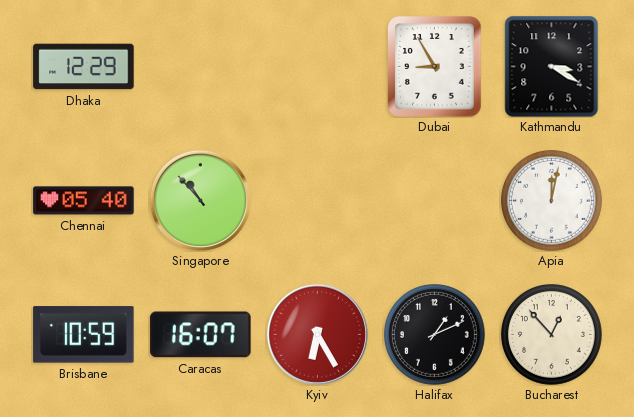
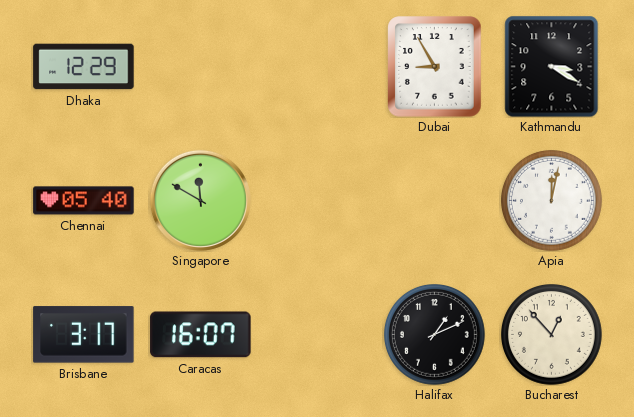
Singapore: 10:53 -> 11:50 (200, 200)
Brisbane: 10:59 -> 3:17 (84, 335)
Kyiv: 6:25 -> none (317, 334)
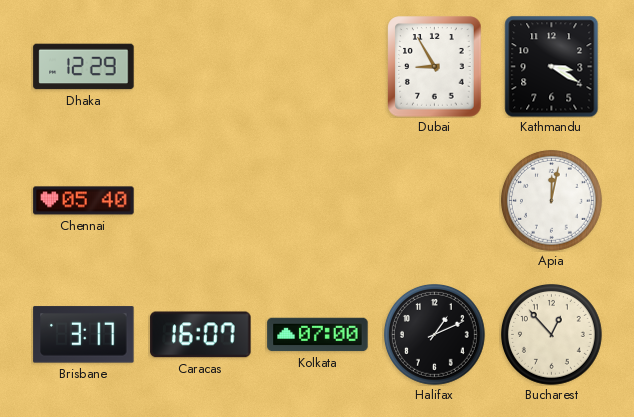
Singapore: 11:50 -> none (200, 200)
Kolkata: none -> 07:00 (318, 335)
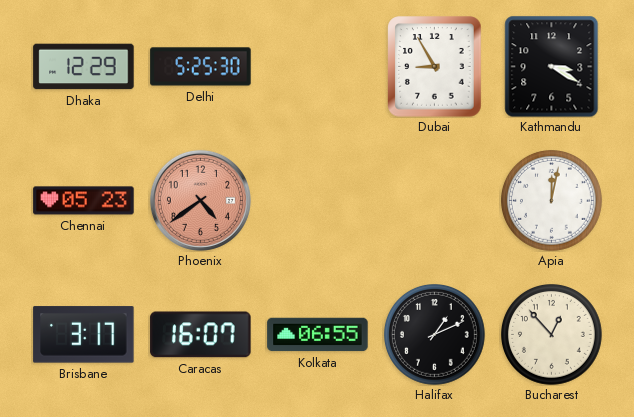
Delhi: none -> 5:25 (201, 67)
Chennai: 05:40 -> 05:23 (84, 201)
Phoenix: none -> 4:39 (200, 200)
Kolkata: 07:00 -> 06:55 (318, 335)
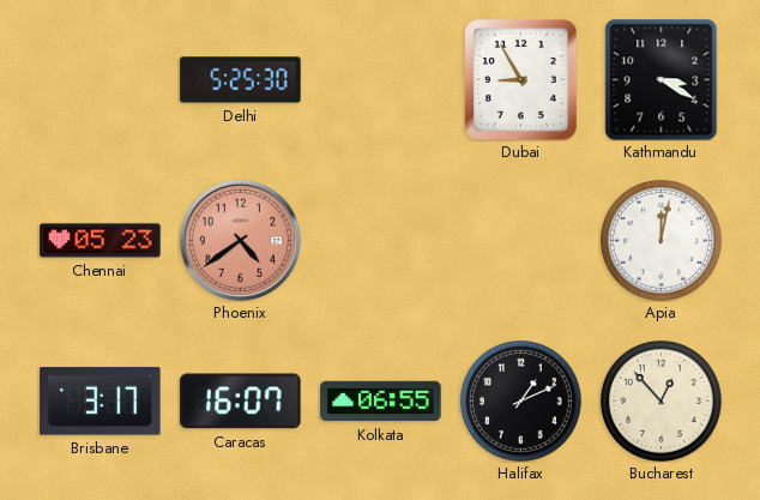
Dhaka: 12:29 -> none (84, 67)
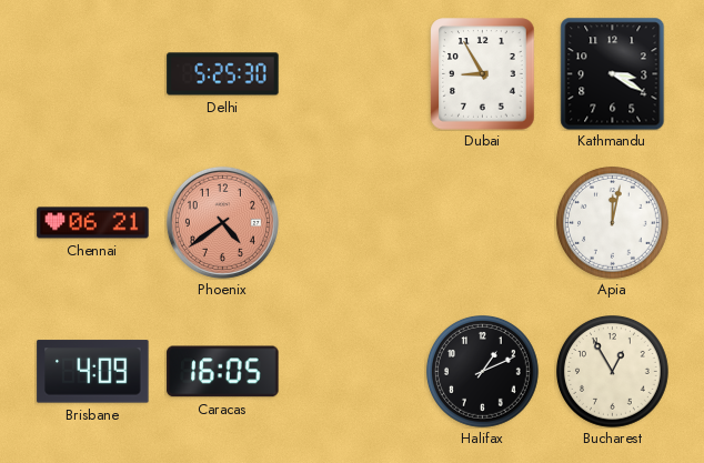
Chennai: 05:23 -> 06:21 (93, 223)
Brisbane: 3:17 -> 4:09 (93, 372)
Caracas: 16:07 -> 16:05 (223, 372)
Kolkata: 06:55 -> none (381, 402)
Bucharest: 12:53 -> 12:55 (613, 372)
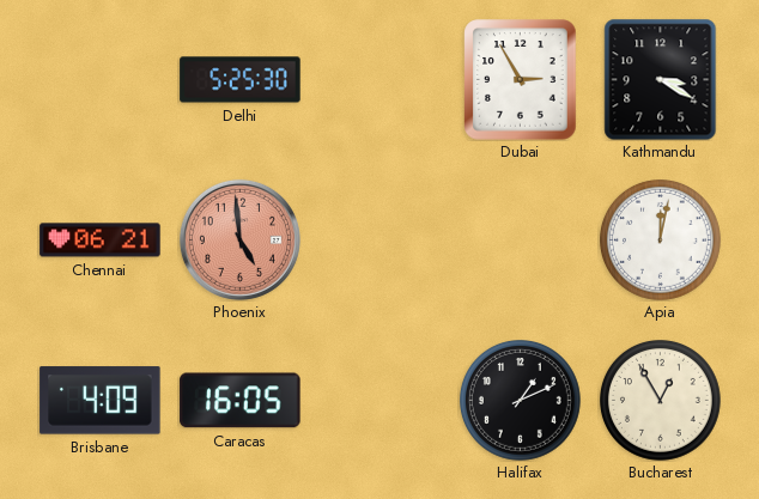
Dubai: 8:55 -> 2:55 (521, 80)
Phoenix: 4:39 -> 4:59 (239, 239)
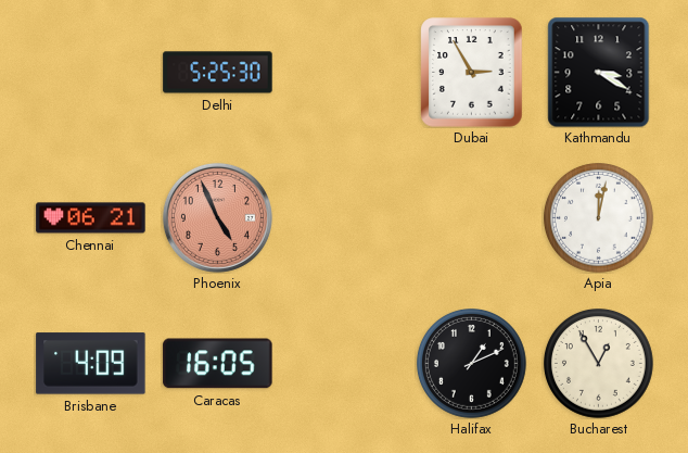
Phoenix: 4:59 -> 4:56 (217, 217)
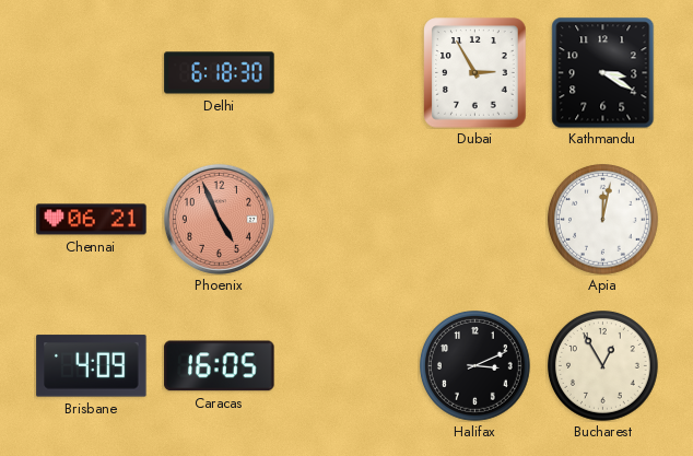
Delhi: 5:25 -> 6:18 (220, 73)
Halifax: 1:11 -> 3:11 (475, 366)
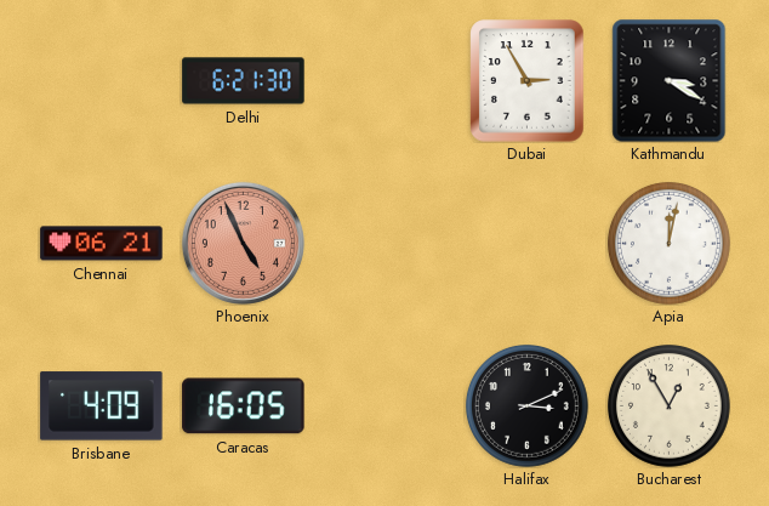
Delhi: 6:18 -> 6:21 (244, 81)
